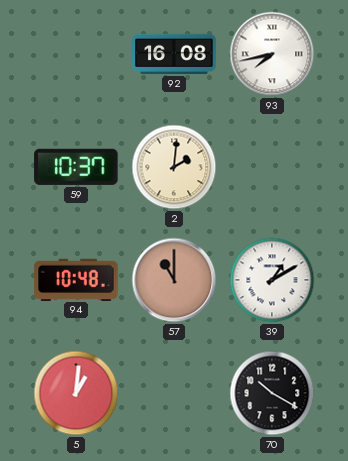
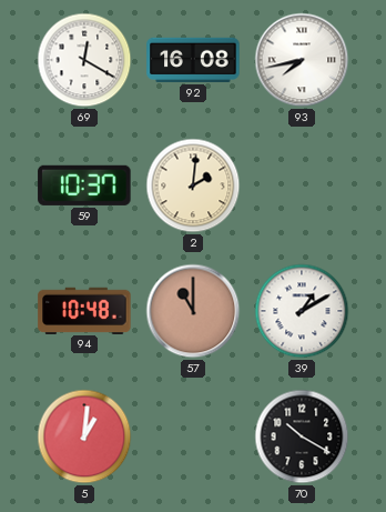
69: none -> 12:20 (84, 60)
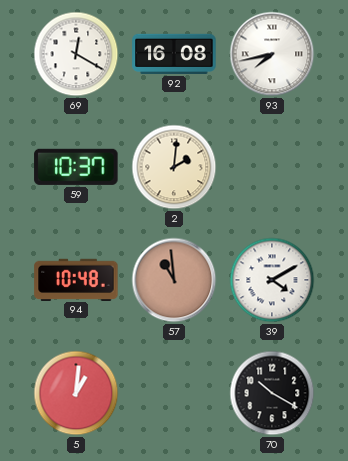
57: 11:00 -> 10:59 (174, 280)
39: 1:10 -> 4:10 (272, 280)
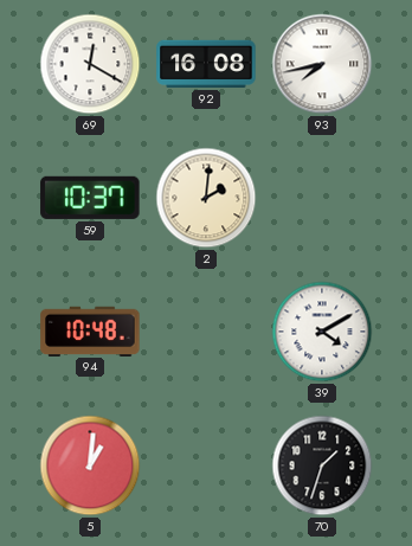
57: 10:59 -> none (174, 280)
70: 10:20 -> 1:33 (322, 465)
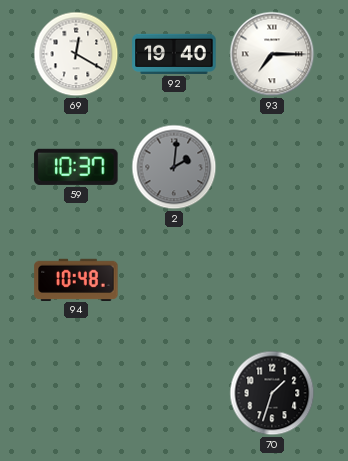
92: 16:08 -> 19:40 (174, 54)
93: 7:43 -> 7:15 (272, 54)
2 dial: cream -> grey (174, 167)
39: 4:10 -> none (322, 332)
5: 1:01 -> none (90, 465)
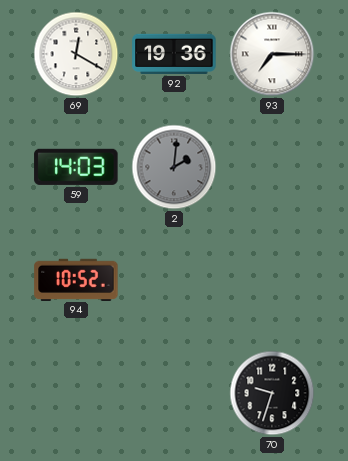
92: 19:40 -> 19:36 (174, 54)
59: 10:37 -> 14:03 (76, 167)
94: 10:48 -> 10:52 (76, 279)
70: 1:33 -> 9:33 (272, 393)
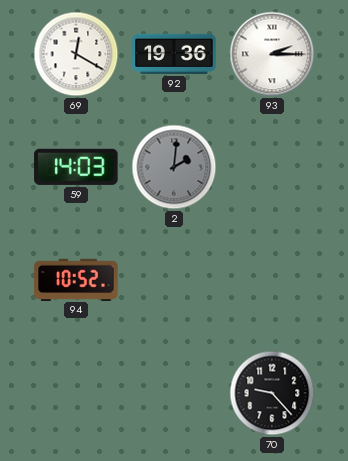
93: 7:15 -> 2:15 (272, 54)
70: 9:33 -> 9:23 (272, 393)
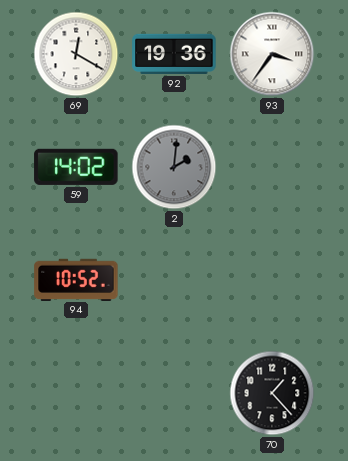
93: 2:15 -> 3:36 (272, 54)
59: 14:03 -> 14:02 (76, 167)
70: 9:23 -> 1:23 (272, 393)
